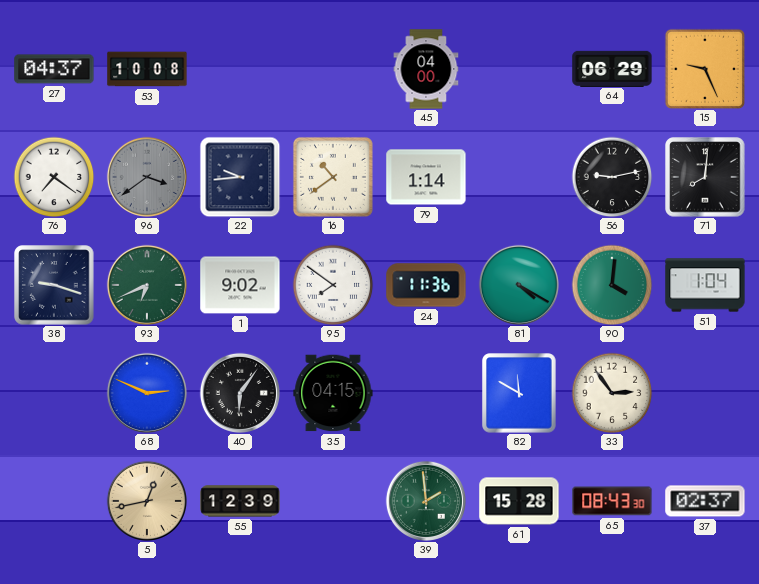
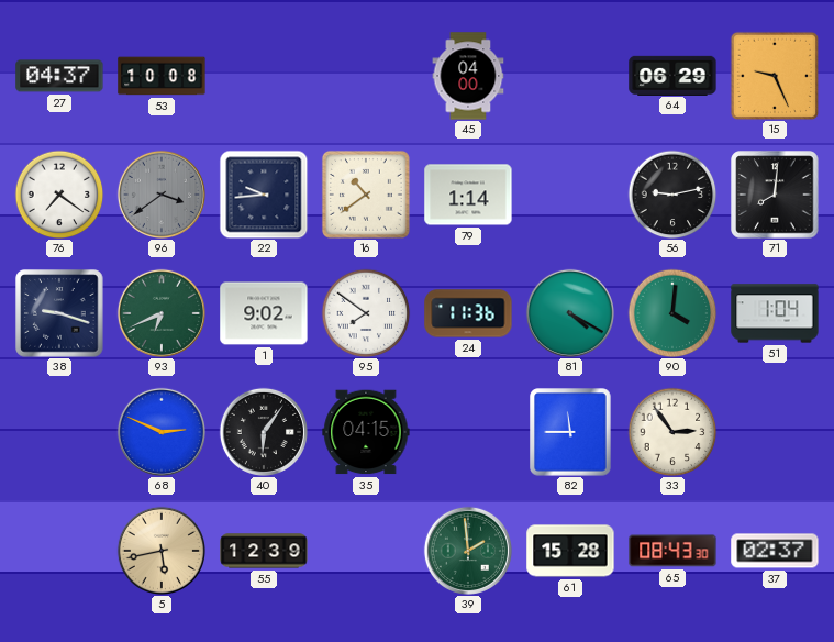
82: 11:50 -> 11:45 (570, 432)
5: 12:43 -> 5:43 (162, 551)
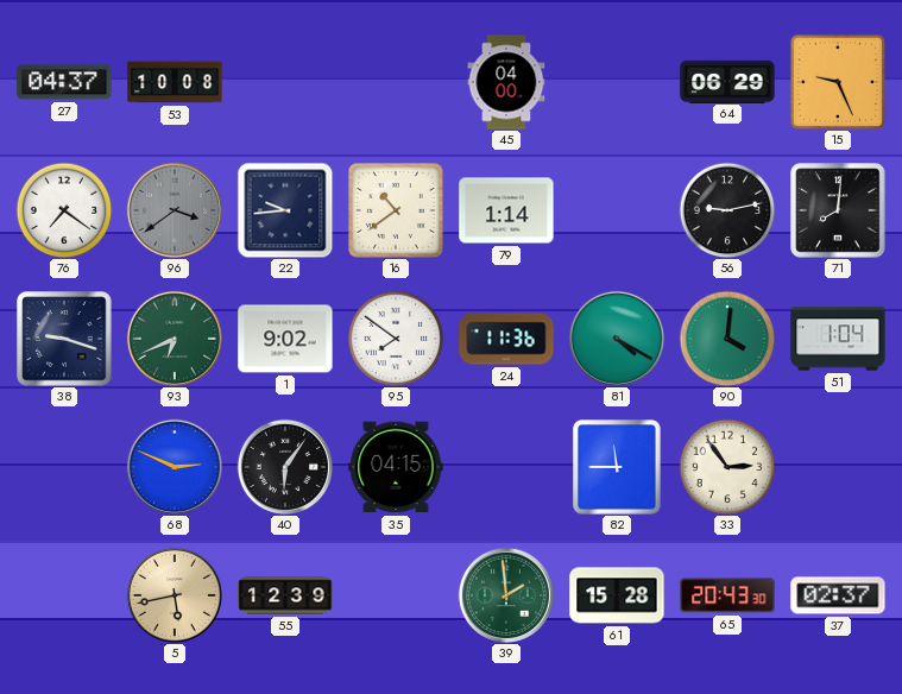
65: 08:43 -> 20:43 (727, 595)
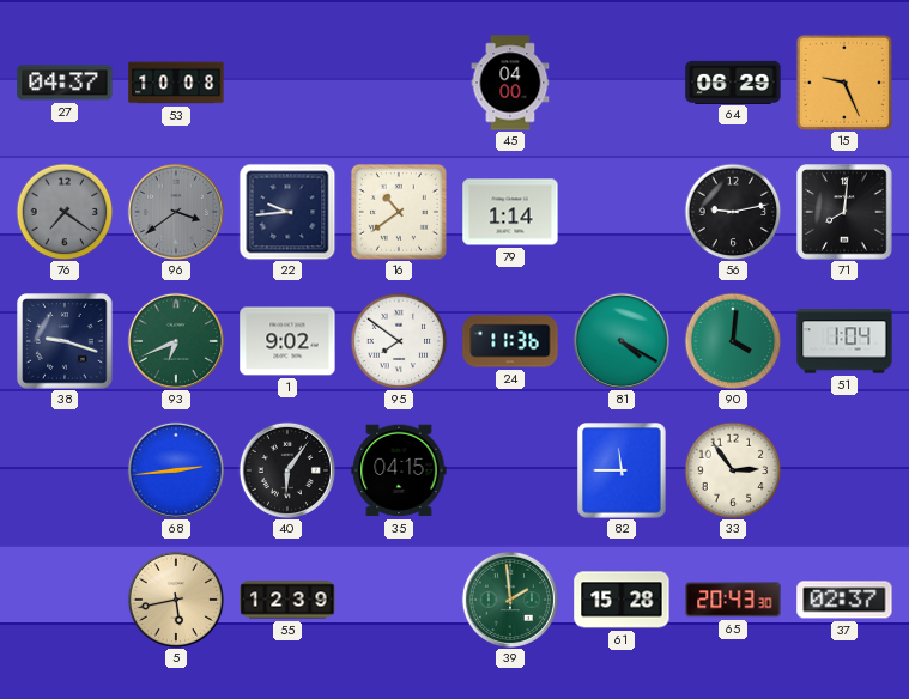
76 dial: white -> grey (65, 212)
68: 2:49 -> 2:44 (176, 470)
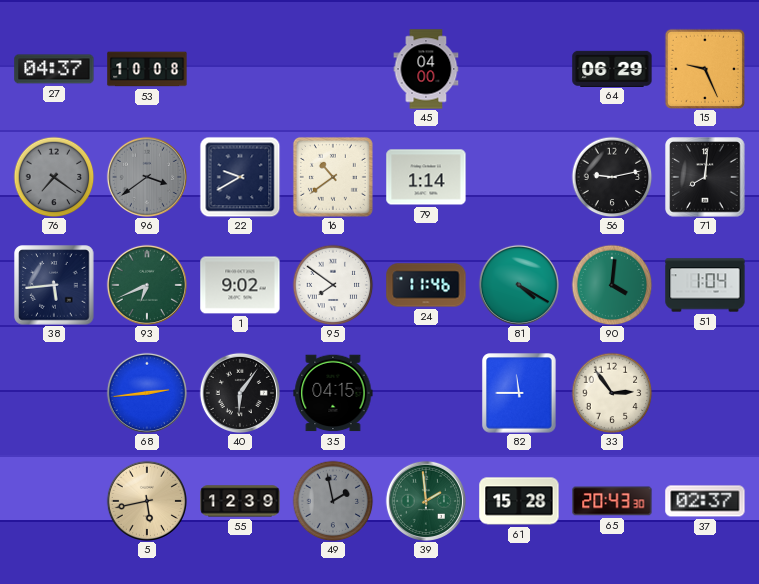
22: 9:44 -> 9:40 (240, 177)
38: 9:18 -> 5:44 (54, 285)
24: 11:36 -> 11:46 (426, 285)
49: none -> 1:58 (333, 501)
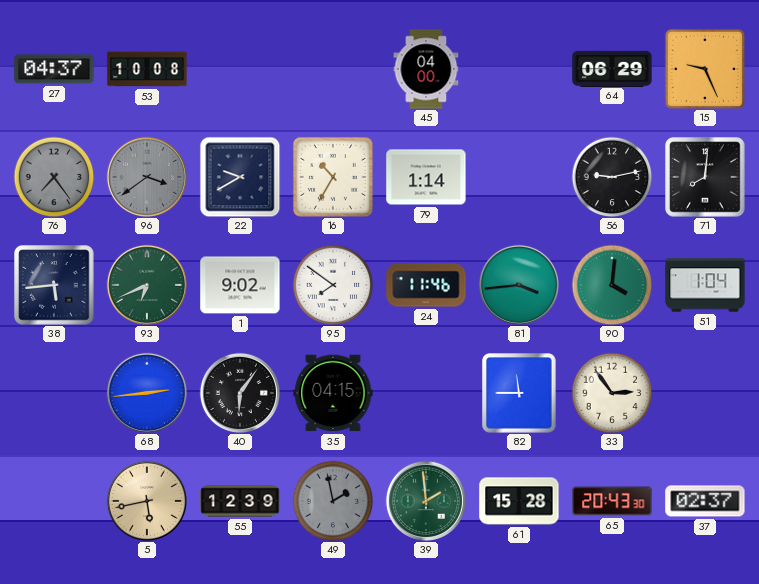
76: 7:21 -> 7:24 (54, 177)
16: 10:39 -> 10:35 (333, 177)
81: 4:20 -> 3:44 (519, 285)
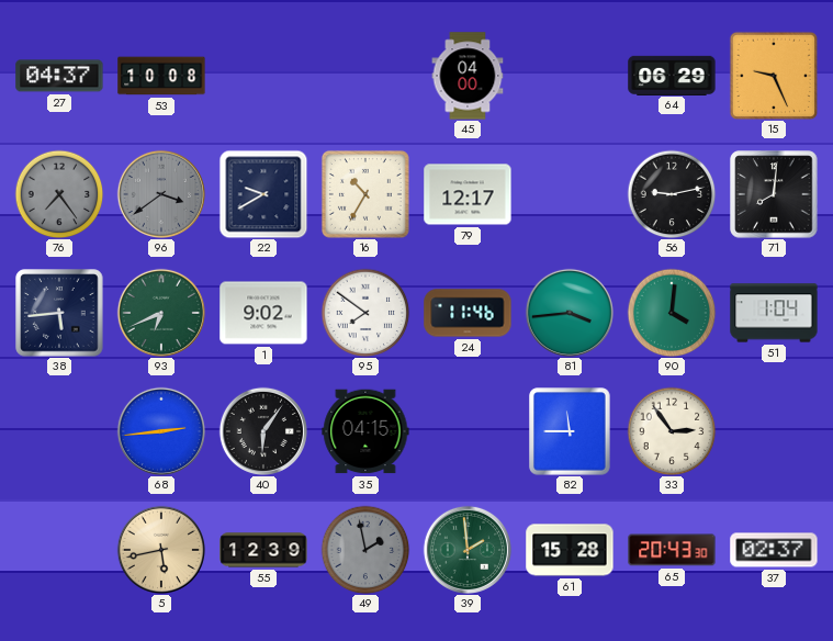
79: 1:14 -> 12:17 (468, 194)
